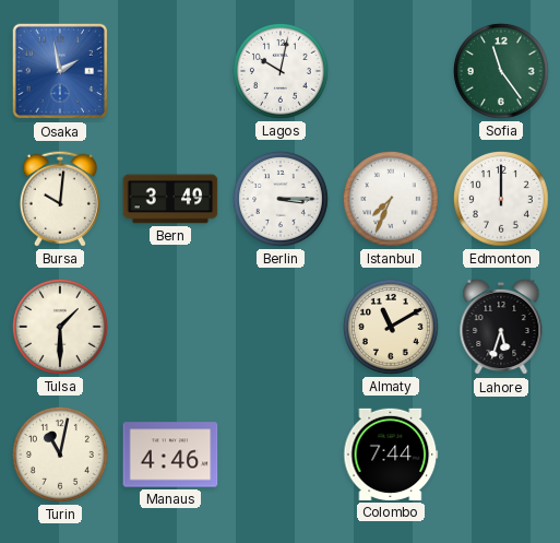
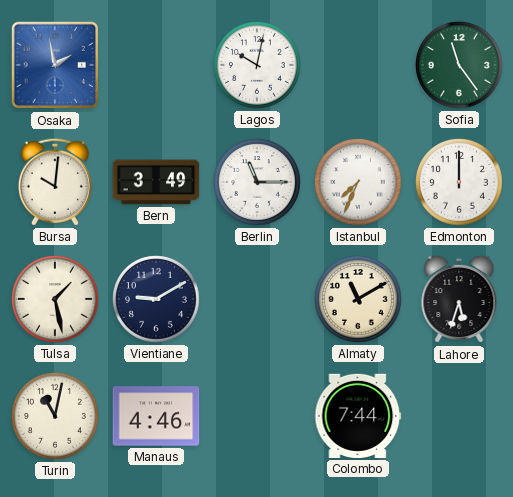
Berlin: 3:15 -> 11:15 (257, 182)
Tulsa: 1:30 -> 1:28 (55, 299)
Vientiane: none -> 9:10 (156, 299)
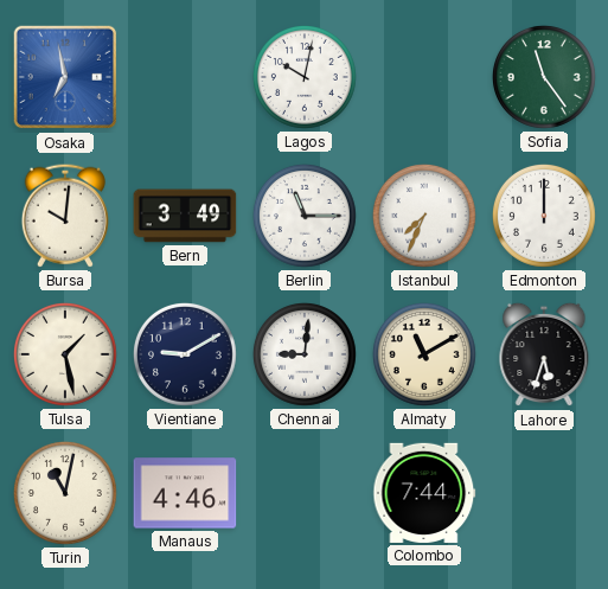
Osaka: 1:58 -> 6:58 (65, 77)
Chennai: none -> 9:01 (305, 354)
